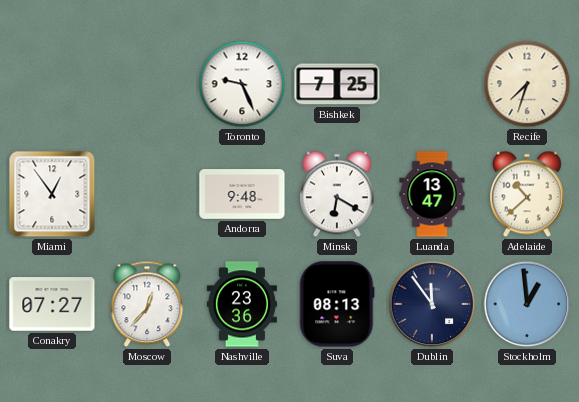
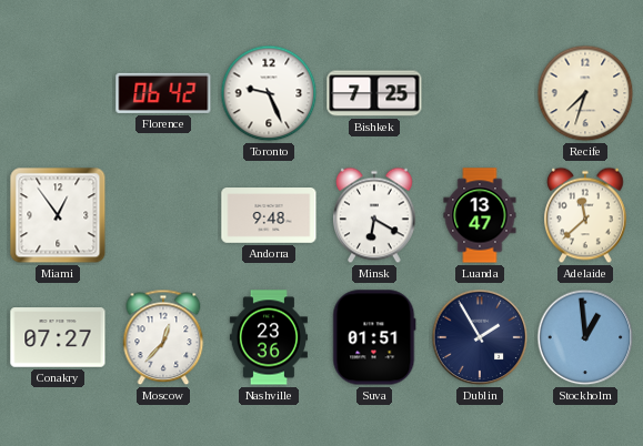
Florence: none -> 06:42 (163, 93)
Adelaide: 10:38 -> 11:38 (586, 215)
Suva: 08:13 -> 01:51 (374, 337)
Dublin: 11:54 -> 1:55 (480, 337)
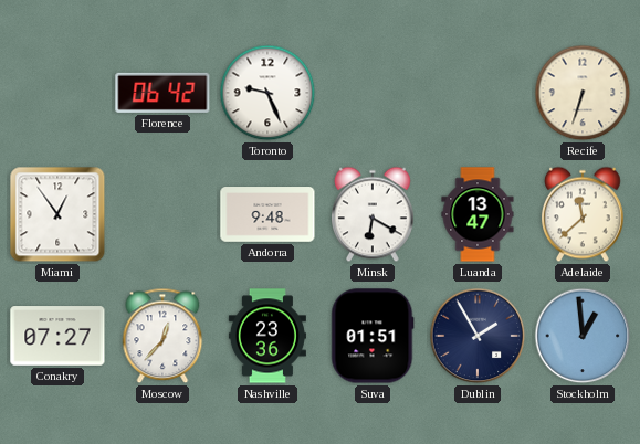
Bishkek: 7:25 -> none (374, 93)
Recife: 7:33 -> 6:33 (583, 93)
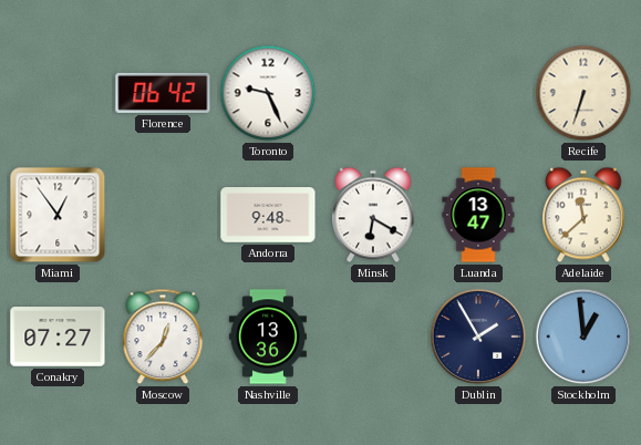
Nashville: 23:36 -> 13:36 (268, 337)
Suva: 01:51 -> none (373, 336)
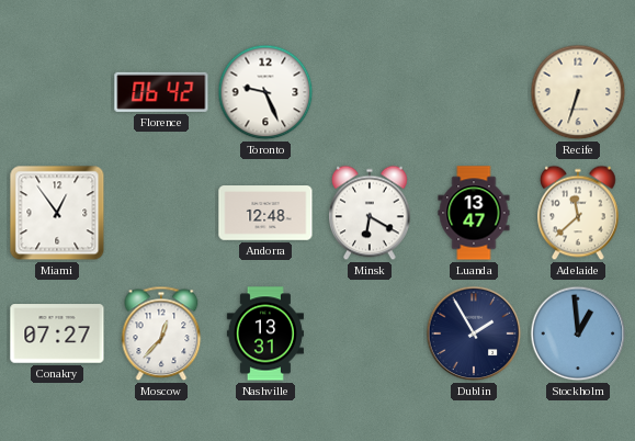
Andorra: 9:48 -> 12:48 (265, 213)
Nashville: 13:36 -> 13:31 (265, 333)
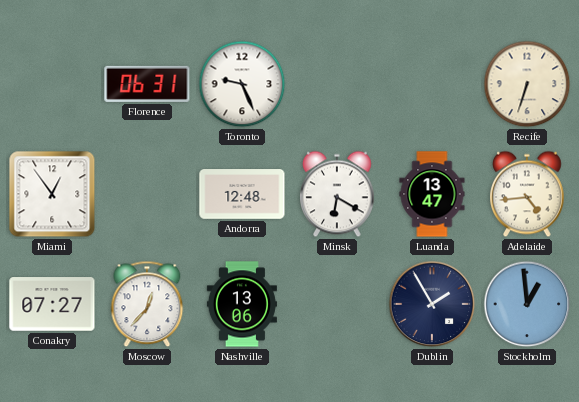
Florence: 06:42 -> 06:31 (147, 84)
Adelaide: 11:38 -> 4:44 (528, 194)
Nashville: 13:31 -> 13:06 (242, 304)
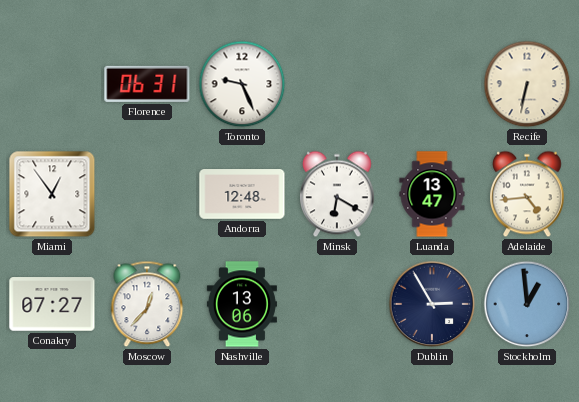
Recife: 6:33 -> 6:32 (527, 84)
Dublin: 1:55 -> 2:55 (432, 304)
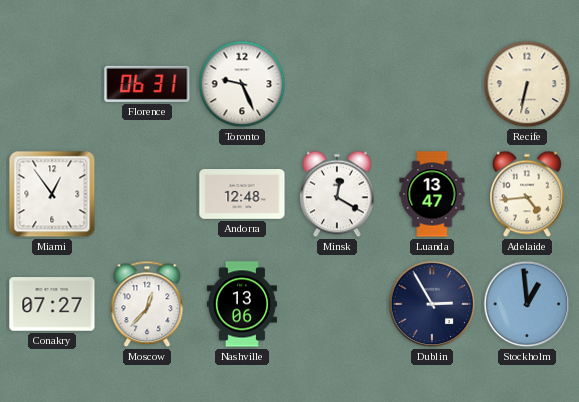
Minsk: 6:20 -> 12:20 (338, 194)
